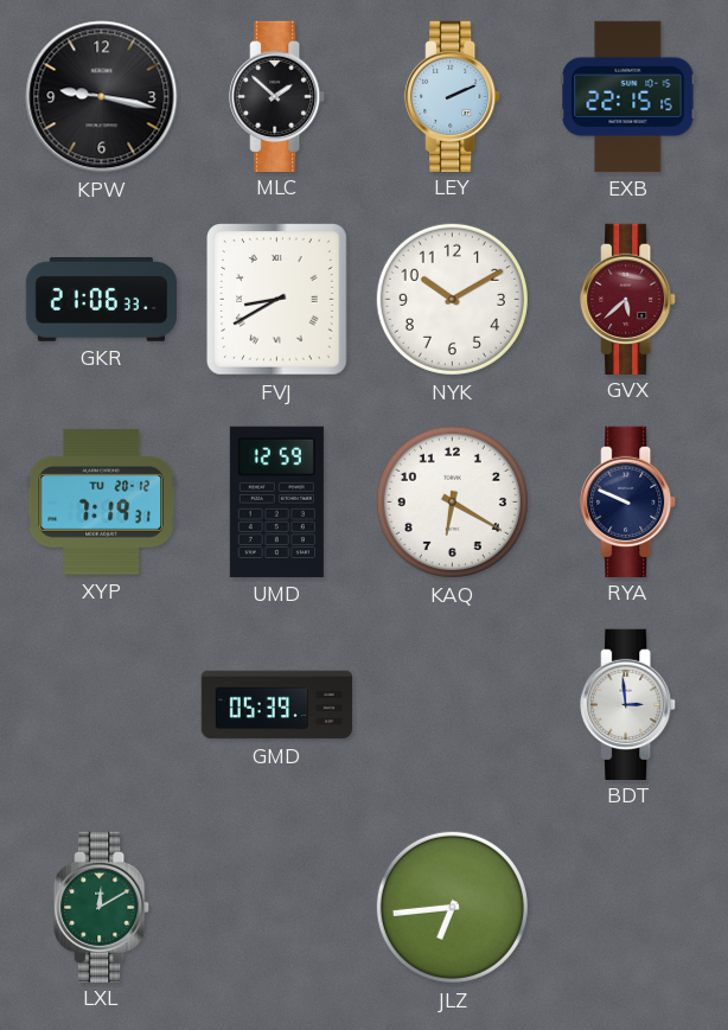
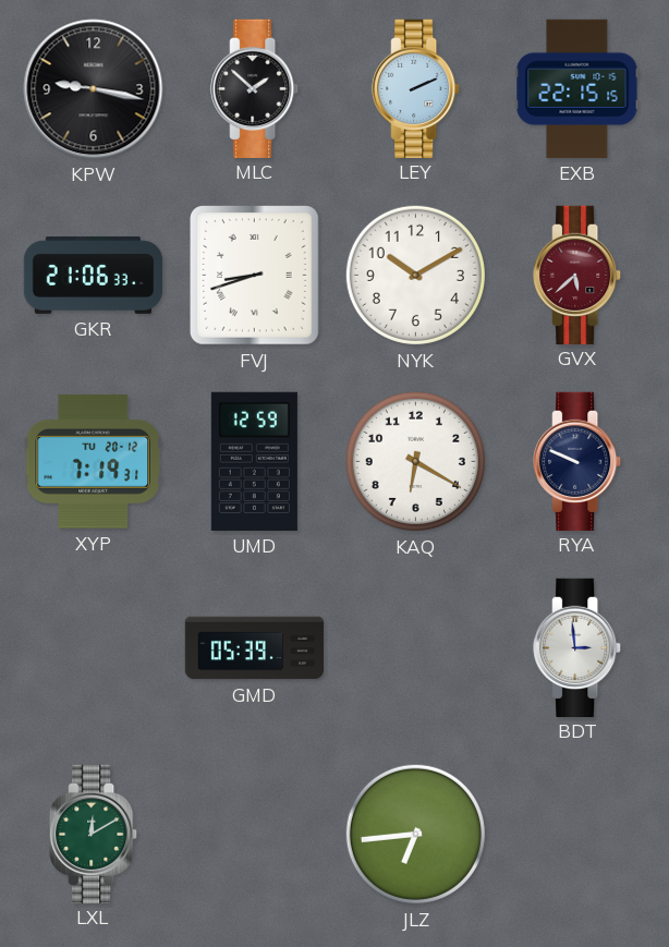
FVJ: 8:40 -> 8:42 (255, 276)
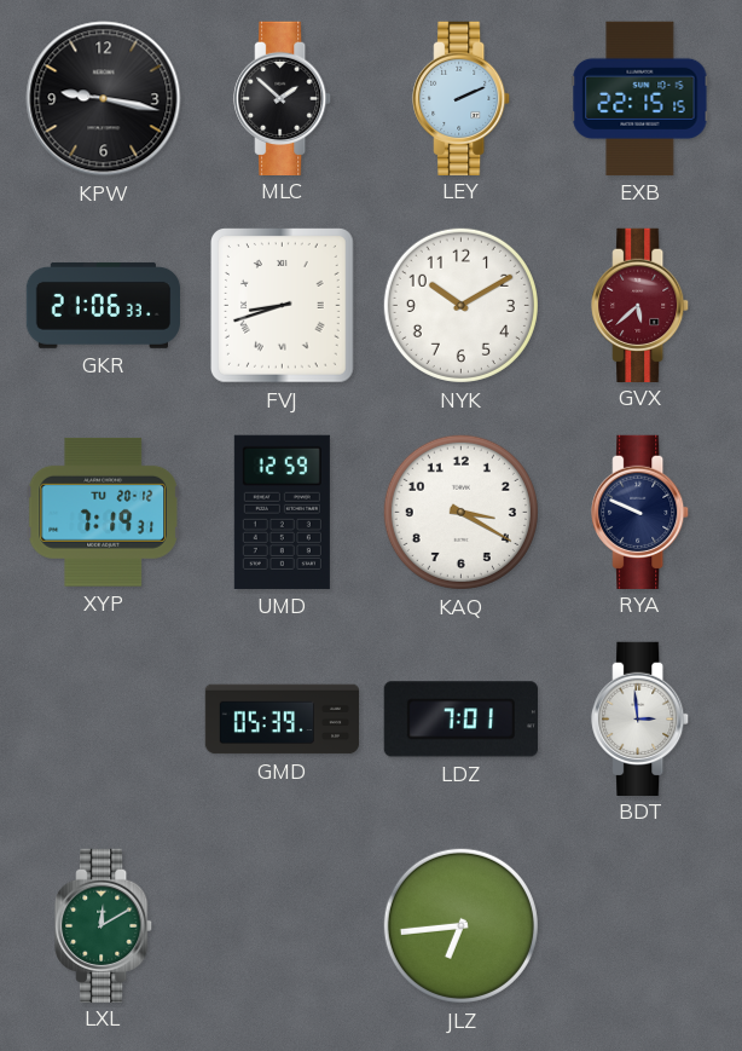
KAQ: 6:20 -> 3:20 (460, 512)
LDZ: none -> 7:01 (460, 720)
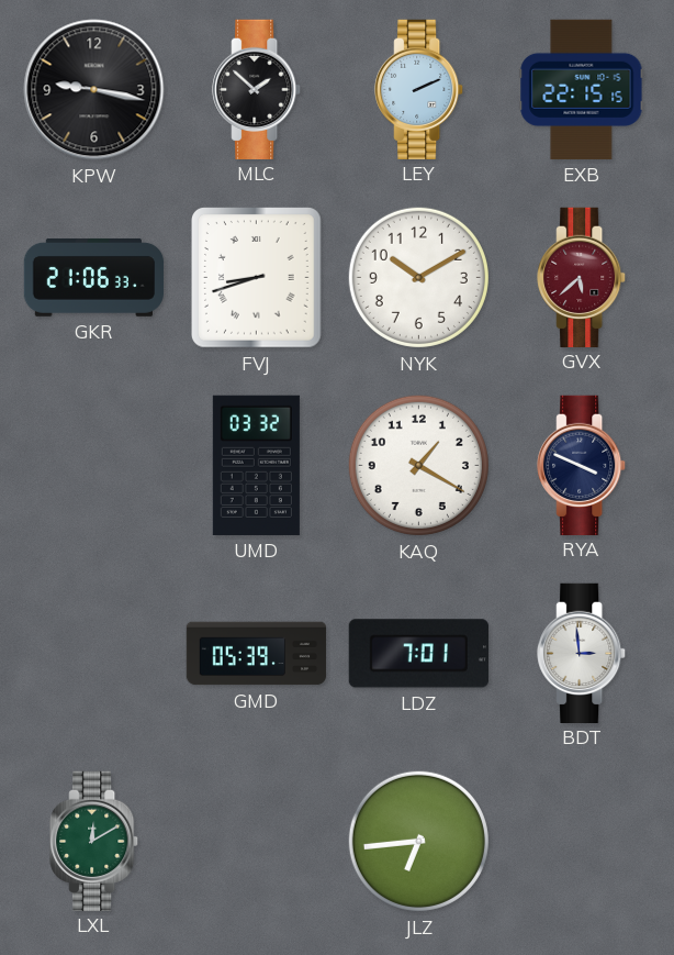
XYP: 7:19 -> none (103, 512)
UMD: 12:59 -> 03:32 (256, 465)
KAQ: 3:20 -> 1:20 (418, 465)
RYA: 9:49 -> 3:49 (582, 465)
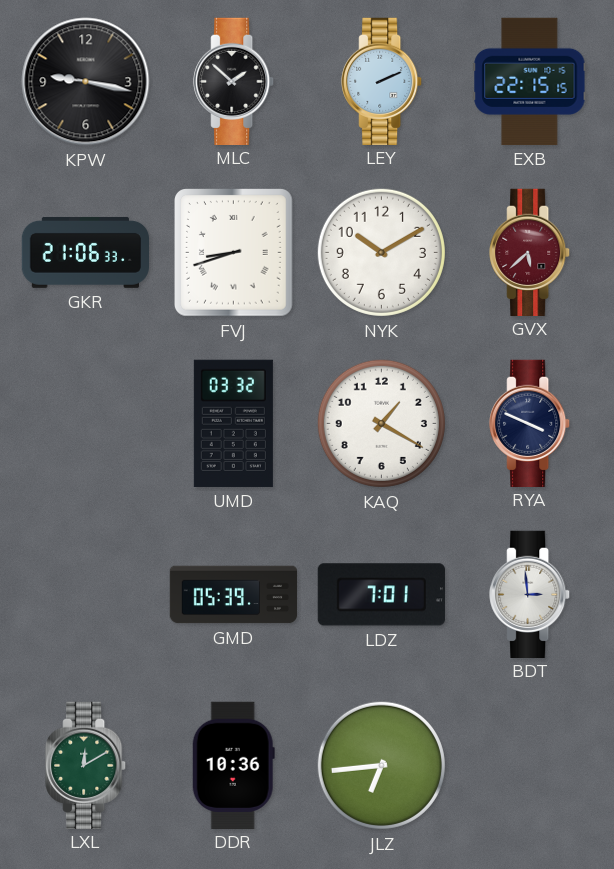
DDR: none -> 10:36 (233, 765)
